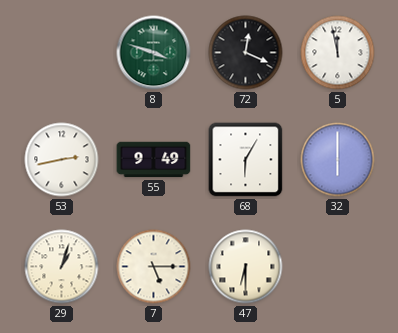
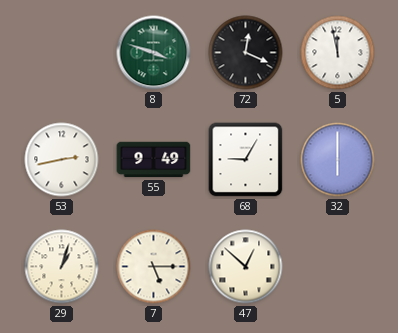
68: 6:05 -> 9:05 (246, 160)
47: 6:30 -> 12:52 (246, 267)
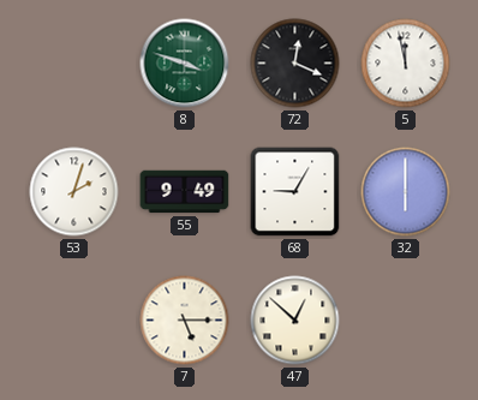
53: 2:43 -> 2:03 (74, 192)
29: 1:03 -> none (62, 267)
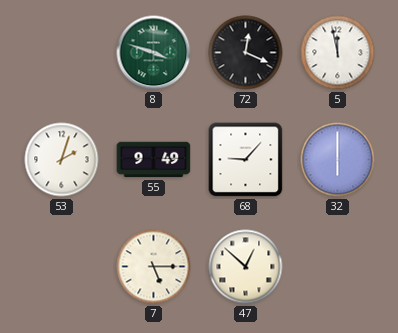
68: 9:05 -> 9:07 (246, 160)
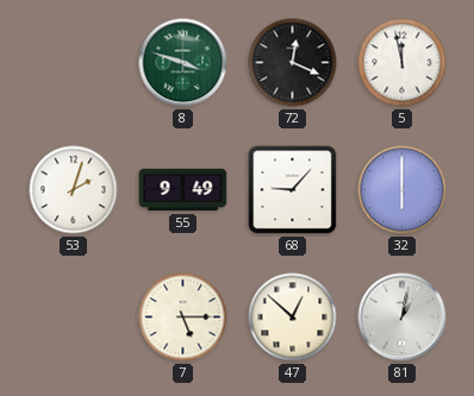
81: none -> 1:02 (403, 318)
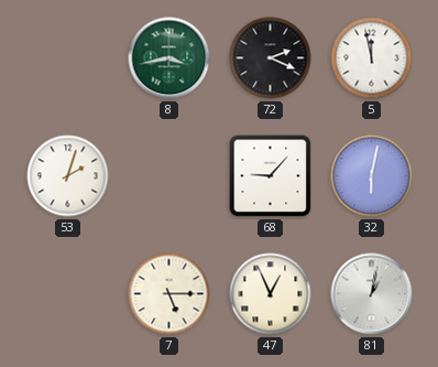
8: 3:48 -> 3:43 (169, 58)
72: 12:19 -> 2:19 (271, 58)
55: 9:49 -> none (183, 190)
32: 6:00 -> 6:02 (372, 176)
47: 12:52 -> 12:56 (271, 294)
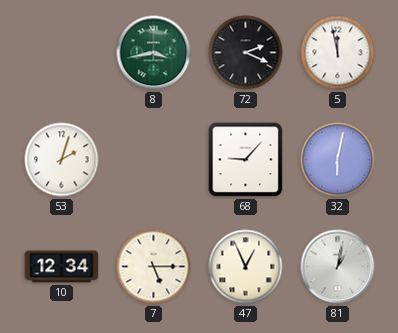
10: none -> 12:34 (62, 267)
